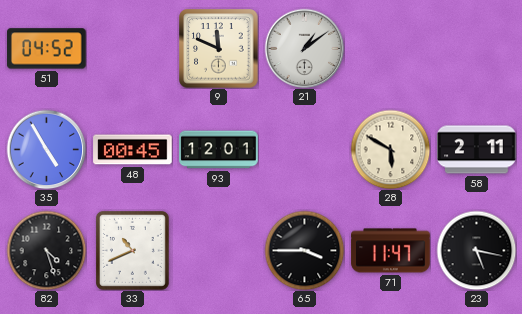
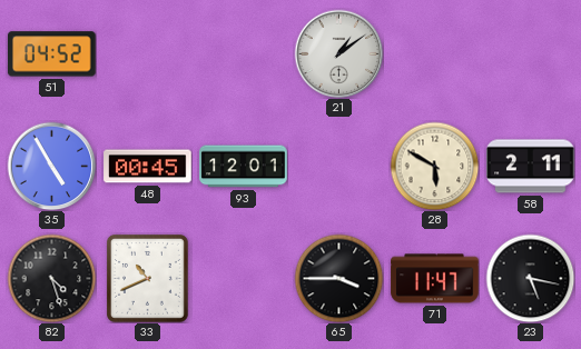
9: 11:49 -> none (219, 49)
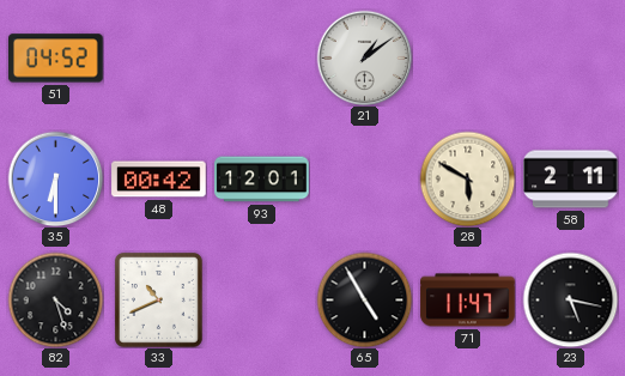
35: 4:55 -> 6:30 (55, 178)
48: 00:45 -> 00:42 (159, 180)
65: 3:45 -> 4:55 (364, 299)
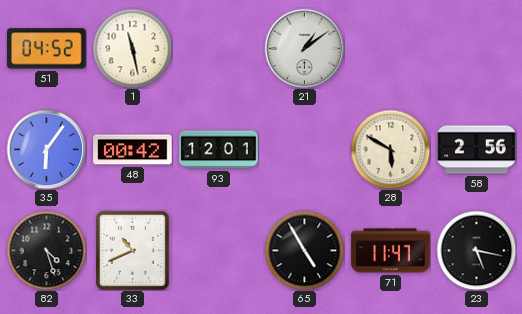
1: none -> 11:28 (132, 48)
35: 6:30 -> 6:06 (46, 149)
58: 2:11 -> 2:56 (477, 150)
